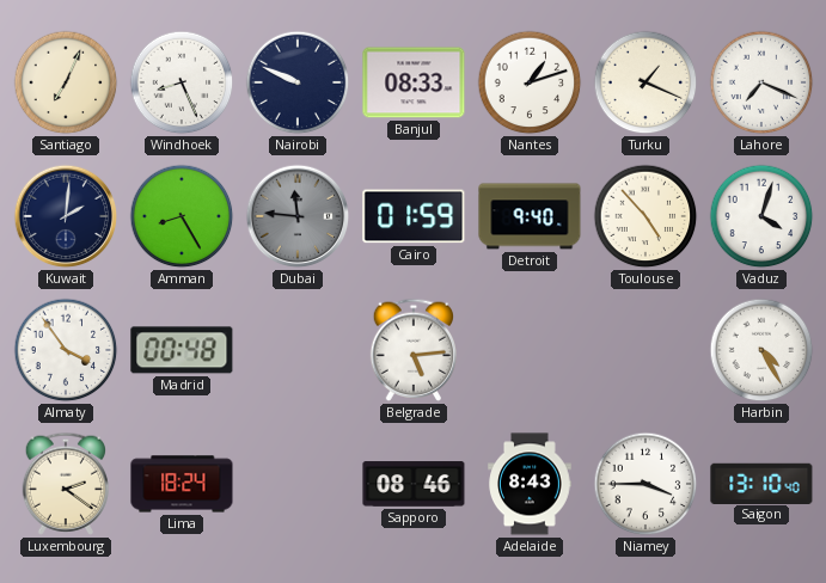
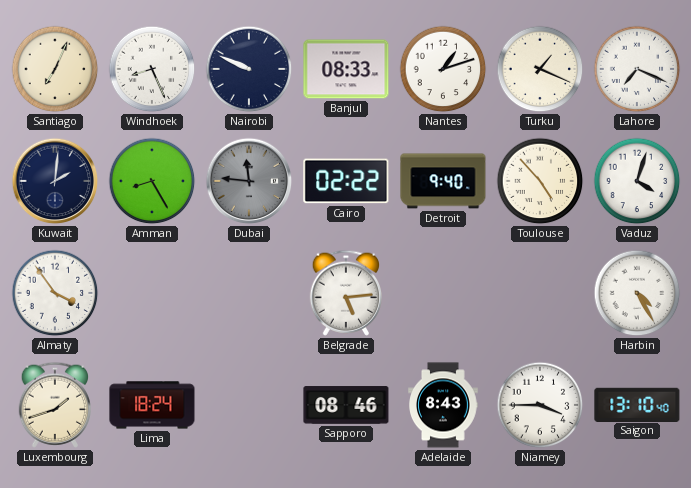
Cairo: 01:59 -> 02:22 (346, 181)
Madrid: 00:48 -> none (182, 350)
Luxembourg: 2:21 -> 1:42 (54, 405)
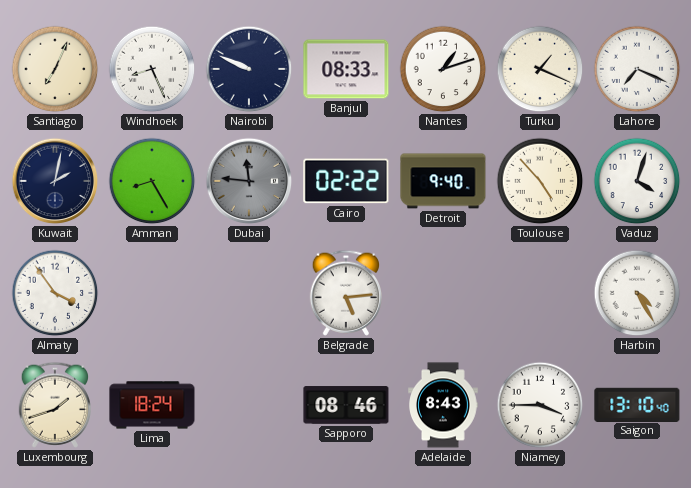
Kuwait: 2:01 -> 2:02 (55, 181)
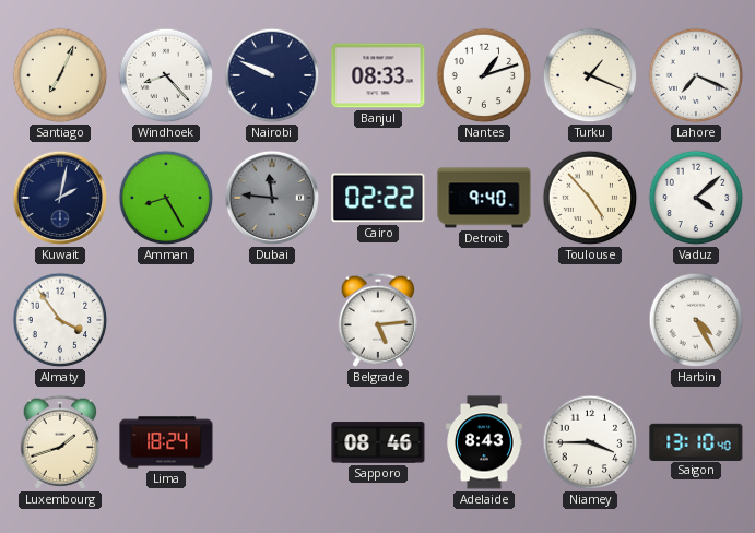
Windhoek: 8:26 -> 8:23 (166, 75)
Vaduz: 4:03 -> 4:08 (696, 198)
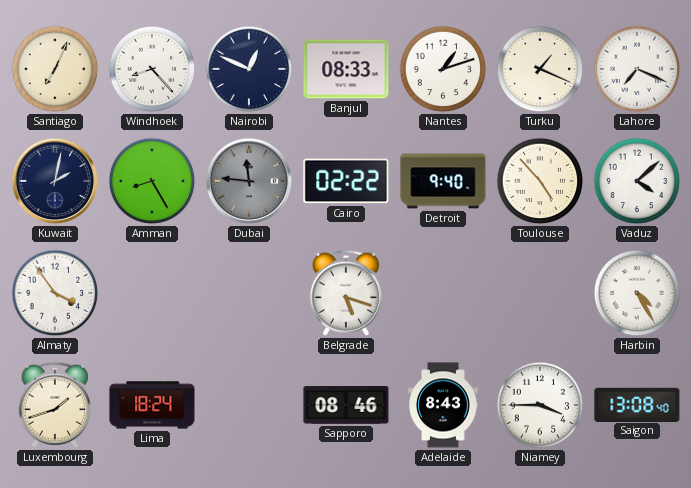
Nairobi: 9:49 -> 12:49 (249, 69)
Belgrade: 5:14 -> 5:18 (345, 293)
Saigon: 13:10 -> 13:08 (637, 404)
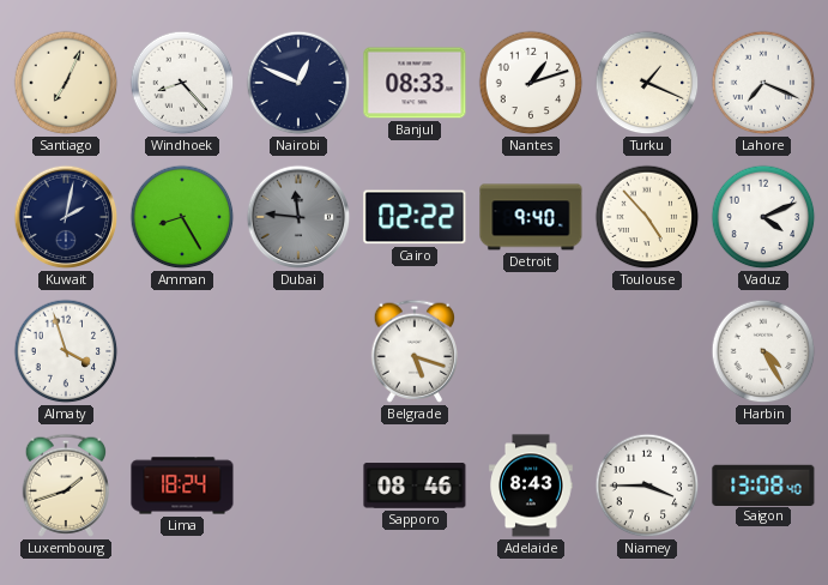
Vaduz: 4:08 -> 4:11 (763, 217)
Almaty: 3:54 -> 3:57 (66, 351)
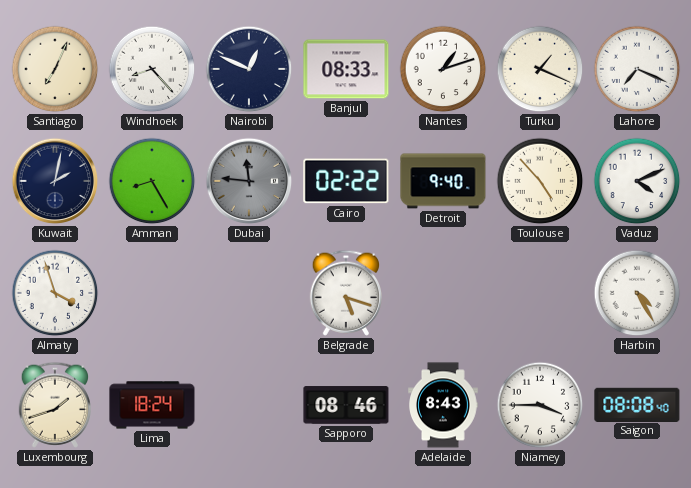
Saigon: 13:08 -> 08:08 (637, 404)
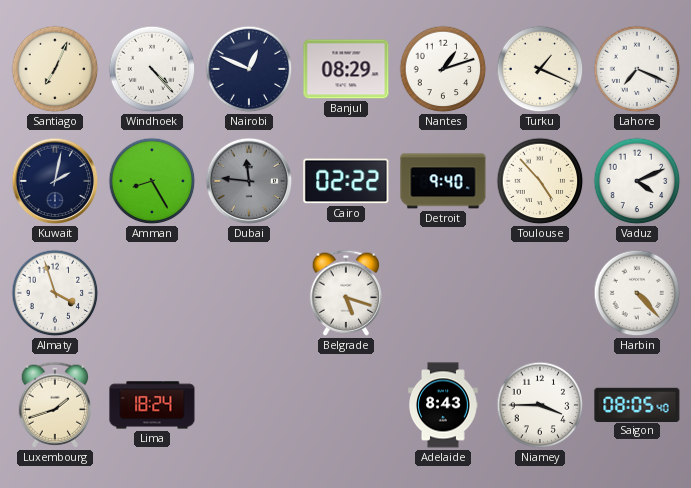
Windhoek: 8:23 -> 4:23 (152, 69)
Banjul: 08:33 -> 08:29 (346, 69)
Harbin: 4:25 -> 4:23 (637, 293)
Sapporo: 08:46 -> none (346, 405)
Saigon: 08:08 -> 08:05 (637, 404)
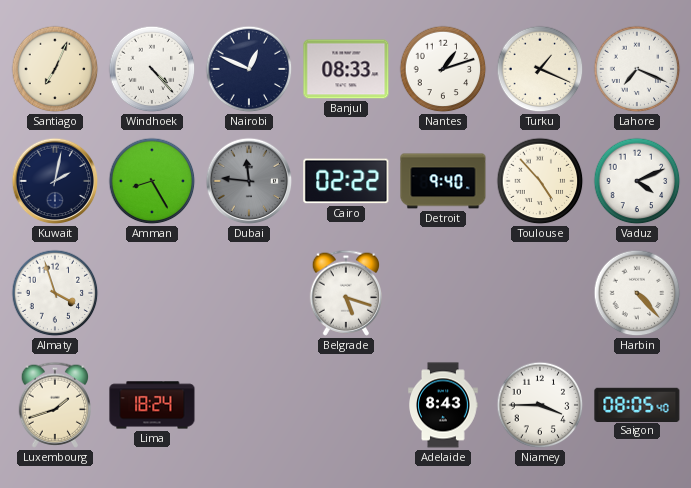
Banjul: 08:29 -> 08:33 (346, 69)
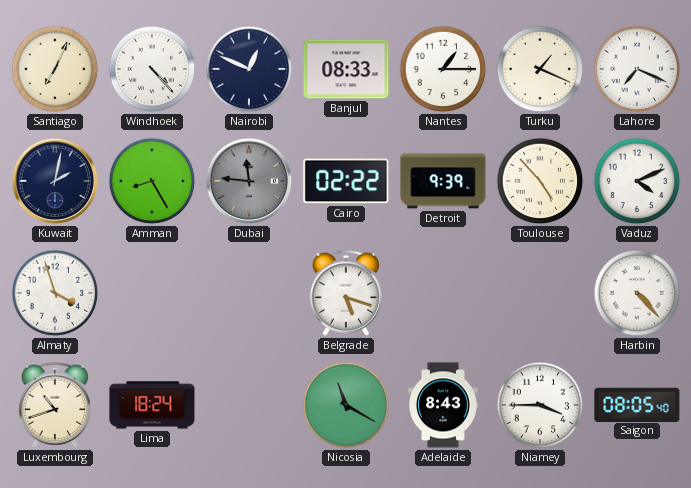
Nantes: 1:12 -> 1:15 (443, 69)
Detroit: 9:40 -> 9:39 (443, 181)
Luxembourg: 1:42 -> 10:42 (54, 405)
Nicosia: none -> 11:20 (346, 405)
